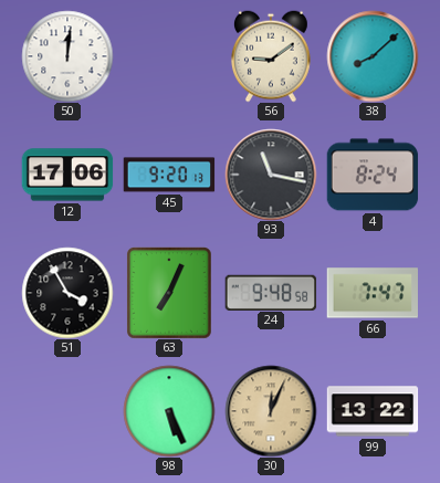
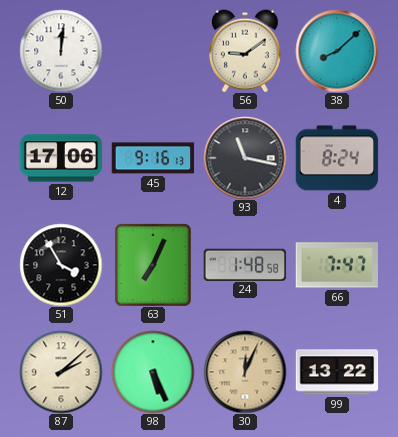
45: 9:20 -> 9:16 (153, 158)
24: 9:48 -> 1:48 (245, 264)
87: none -> 2:08 (61, 372)
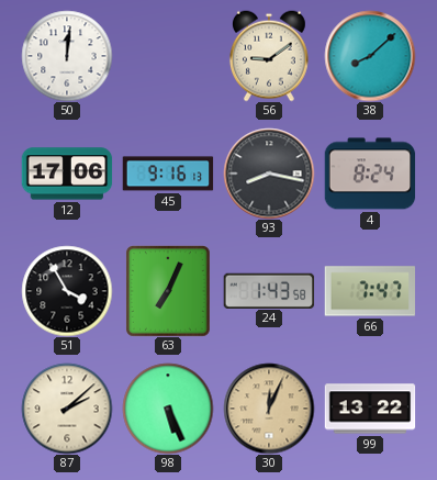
93: 11:17 -> 8:17 (269, 174)
24: 1:48 -> 1:43 (269, 290)
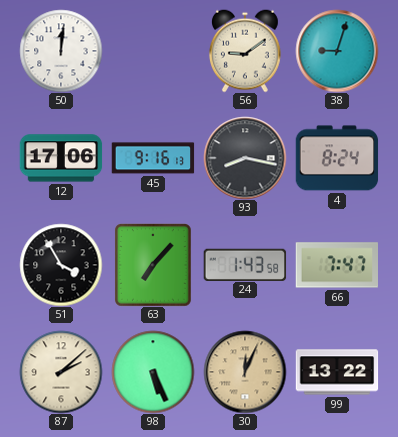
38: 8:08 -> 9:03 (337, 51)
63: 7:04 -> 7:07 (154, 265)
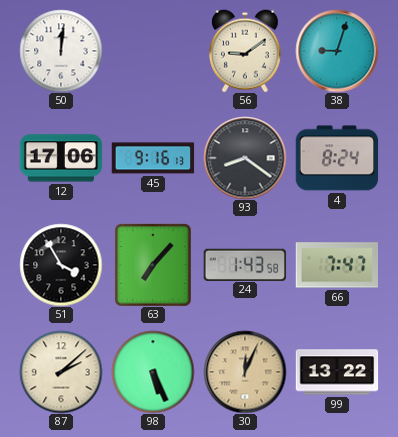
93: 8:17 -> 8:21 (245, 158)
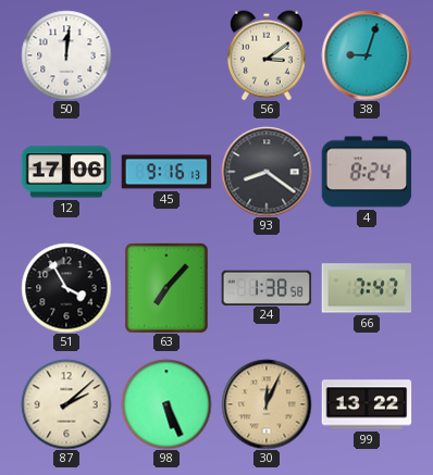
56: 9:09 -> 3:09 (267, 55)
24: 1:43 -> 1:38 (267, 287)
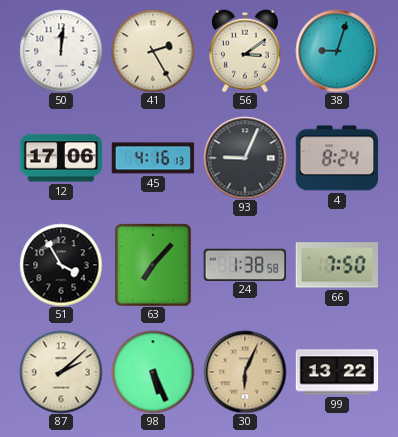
41: none -> 2:25 (153, 51)
45: 9:16 -> 4:16 (153, 158)
93: 8:21 -> 9:04 (245, 158)
66: 7:47 -> 7:50 (336, 265)
30: 12:04 -> 6:04 (245, 372)
